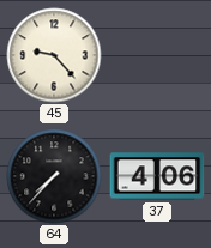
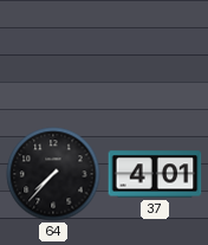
45: 9:23 -> none (54, 55)
37: 4:06 -> 4:01 (155, 174)
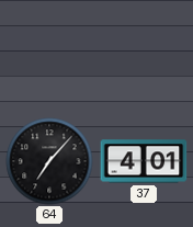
64: 7:37 -> 7:07 (49, 161)
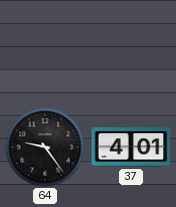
64: 7:07 -> 9:24 (45, 147)
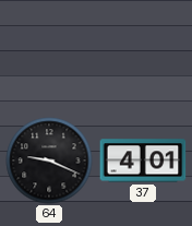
64: 9:24 -> 9:19 (49, 160)
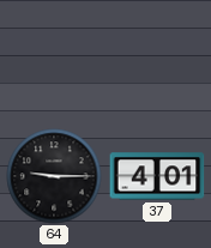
64: 9:19 -> 9:15 (54, 176)
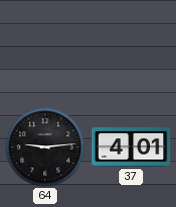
64: 9:15 -> 9:14 (45, 147)
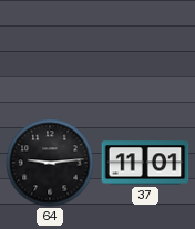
37: 4:01 -> 11:01 (145, 163)
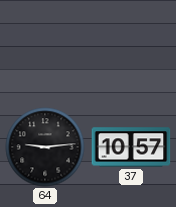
37: 11:01 -> 10:57 (131, 147)
